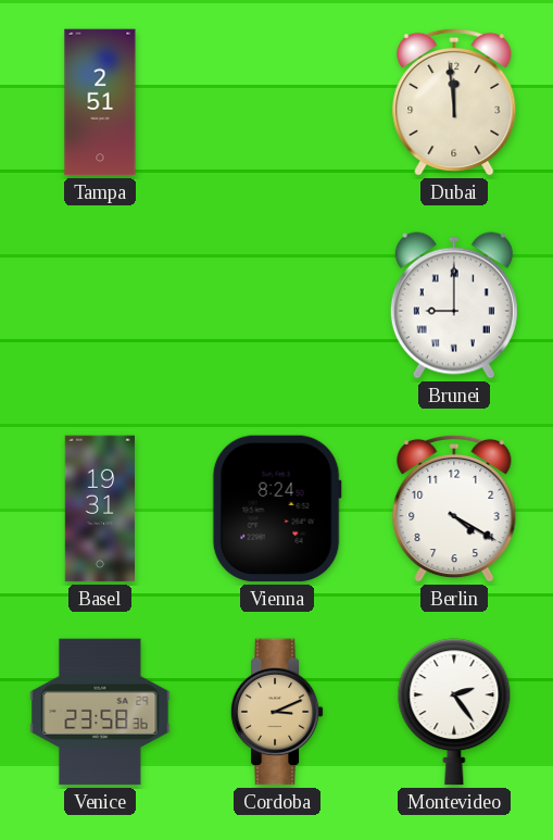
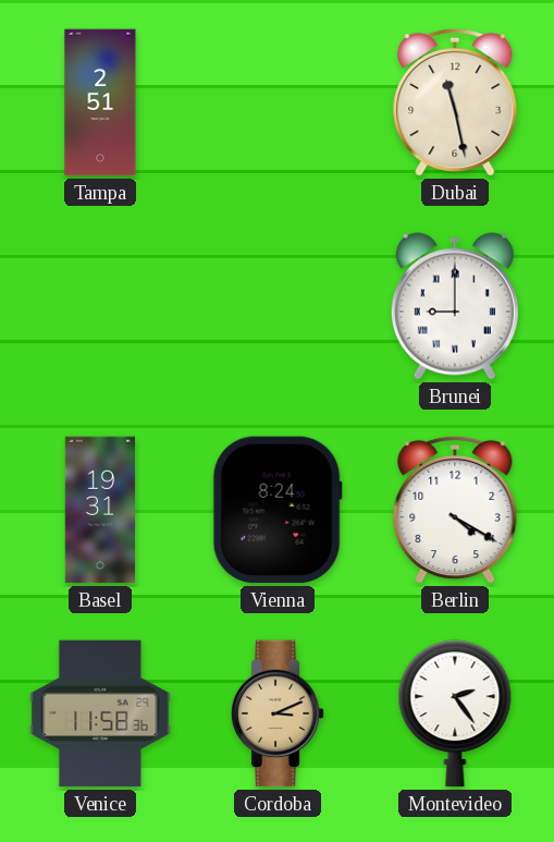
Dubai: 11:59 -> 11:28 (455, 102)
Venice: 23:58 -> 11:58 (100, 713)
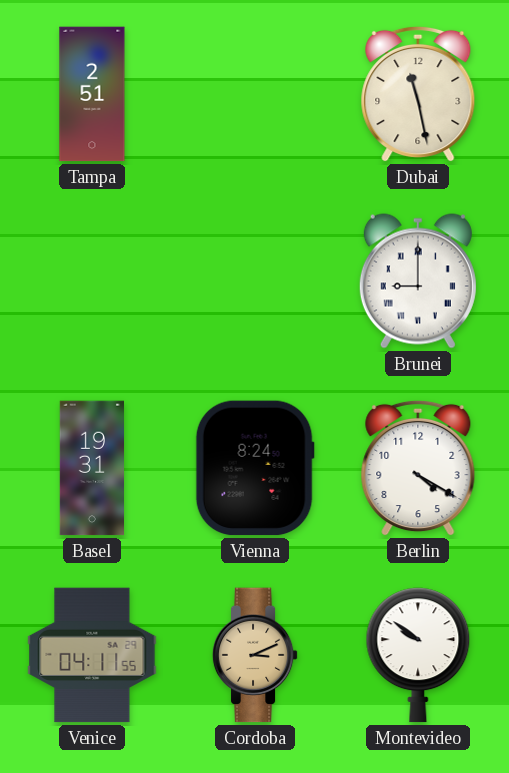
Venice: 11:58 -> 04:11 (92, 655)
Montevideo: 2:24 -> 9:51 (418, 655)
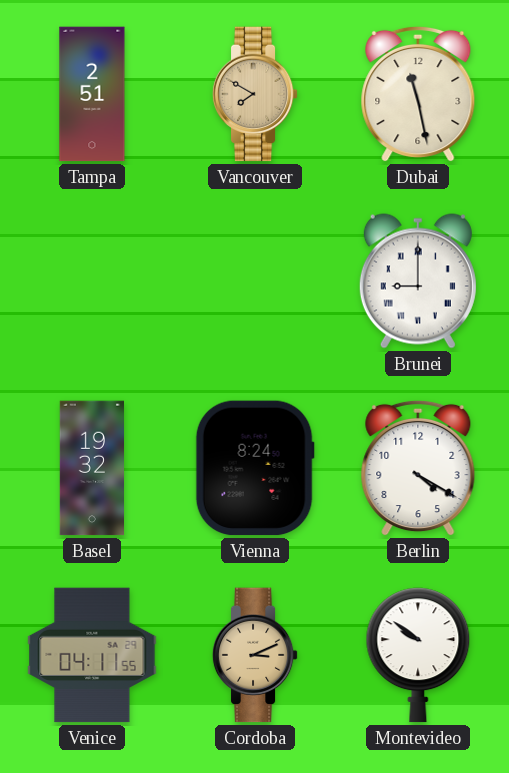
Vancouver: none -> 7:50 (255, 94)
Basel: 19:31 -> 19:32 (91, 468)
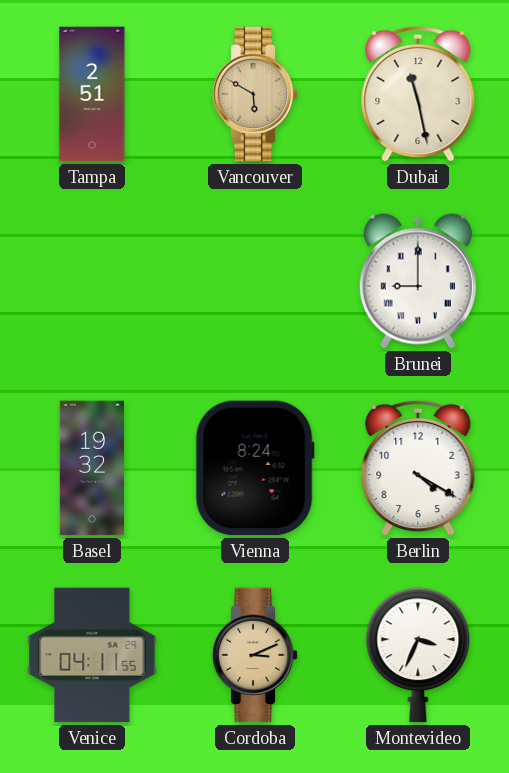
Vancouver: 7:50 -> 5:50 (255, 94)
Montevideo: 9:51 -> 3:34 (418, 655)
